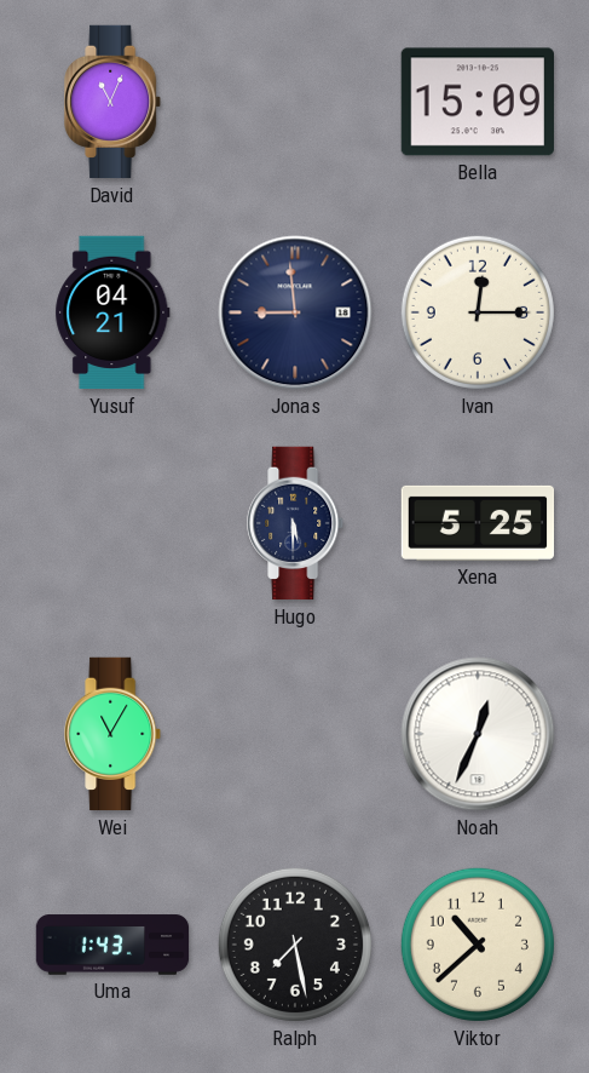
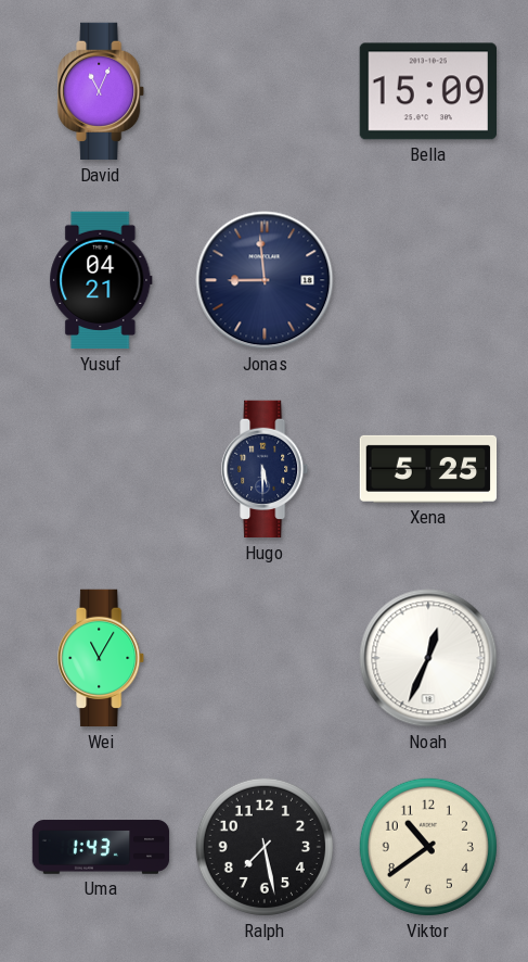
Ivan: 12:15 -> none (478, 312)
Viktor: 10:38 -> 10:39 (428, 847)
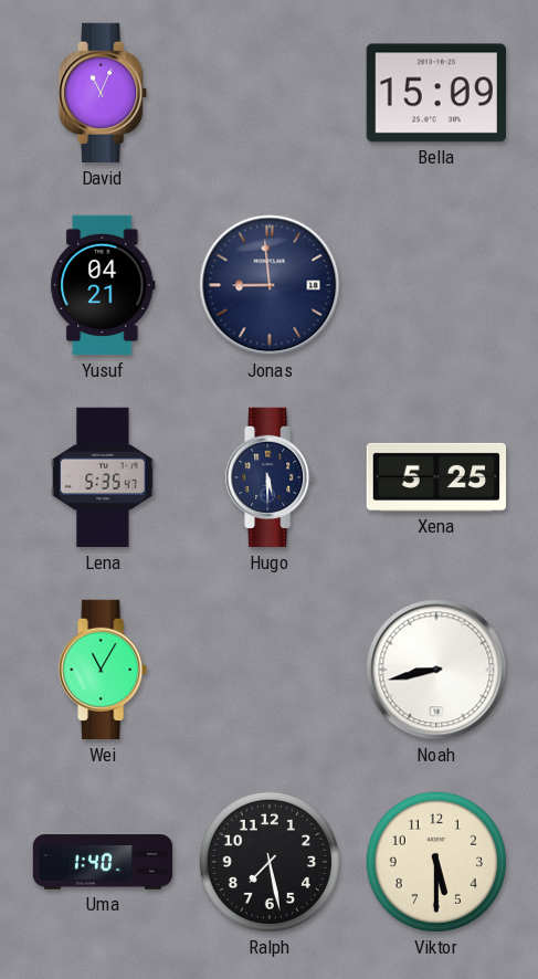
Lena: none -> 5:35 (103, 477)
Noah: 12:34 -> 8:43 (436, 670)
Uma: 1:43 -> 1:40 (103, 862)
Viktor: 10:39 -> 5:30 (436, 862)
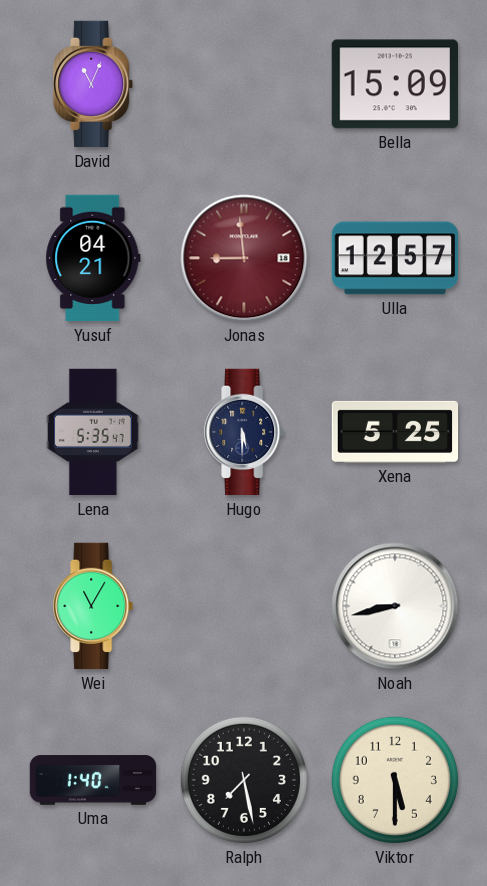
Jonas dial: navy -> burgundy (244, 258)
Ulla: none -> 12:57 (395, 258)
